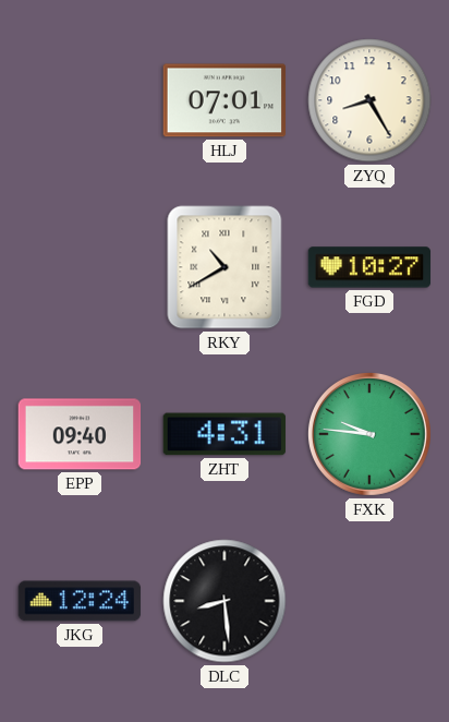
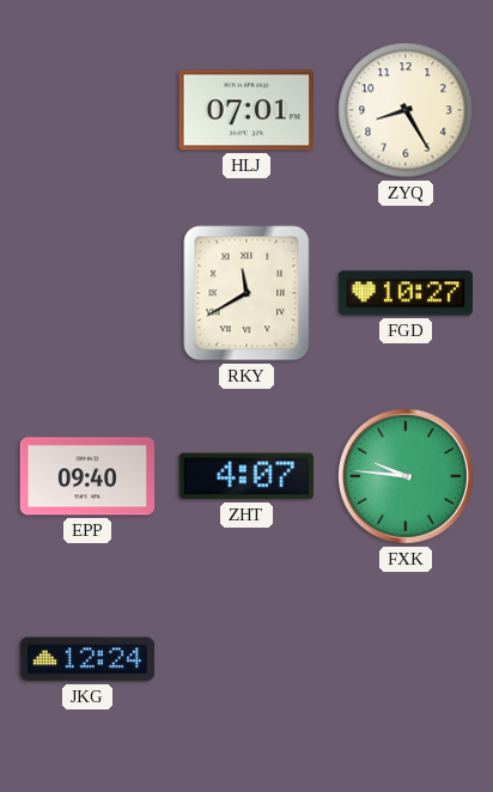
RKY: 10:40 -> 11:40 (246, 293)
ZHT: 4:31 -> 4:07 (246, 476)
DLC: 8:29 -> none (225, 601)
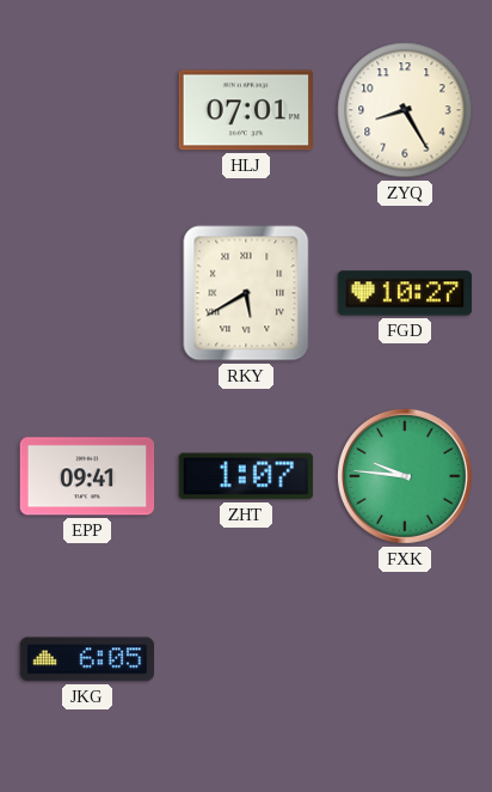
RKY: 11:40 -> 5:40 (246, 293)
EPP: 09:40 -> 09:41 (87, 476)
ZHT: 4:07 -> 1:07 (246, 476)
JKG: 12:24 -> 6:05 (87, 659)
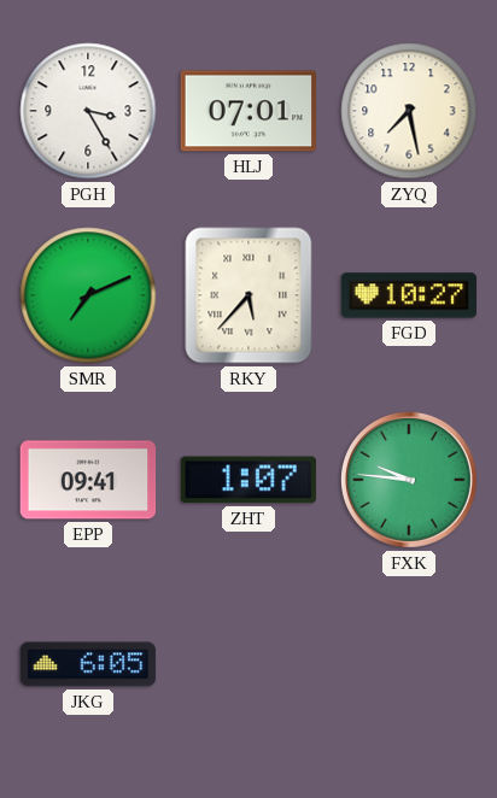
PGH: none -> 3:25 (88, 111)
ZYQ: 8:25 -> 7:28 (409, 111)
SMR: none -> 7:11 (88, 295)
RKY: 5:40 -> 5:37 (248, 295)
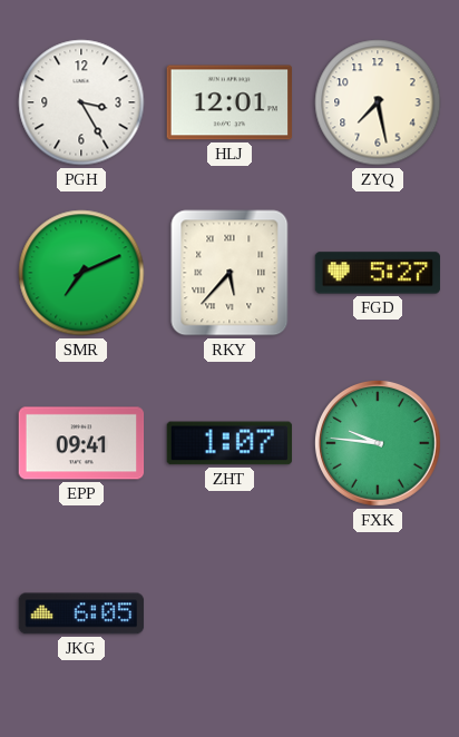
HLJ: 07:01 -> 12:01 (229, 102)
FGD: 10:27 -> 5:27 (378, 273)
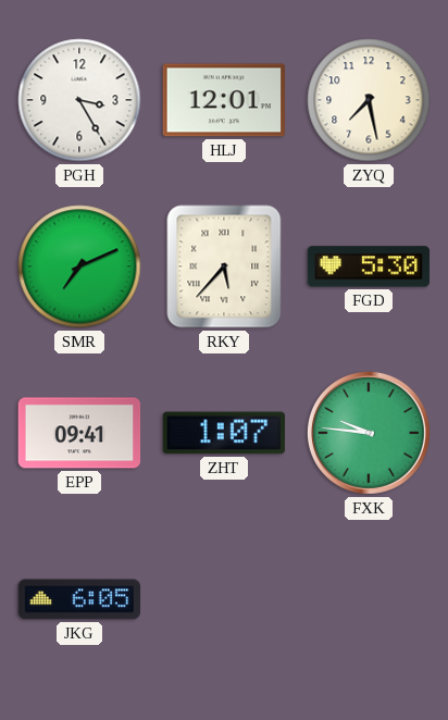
FGD: 5:27 -> 5:30 (369, 266)
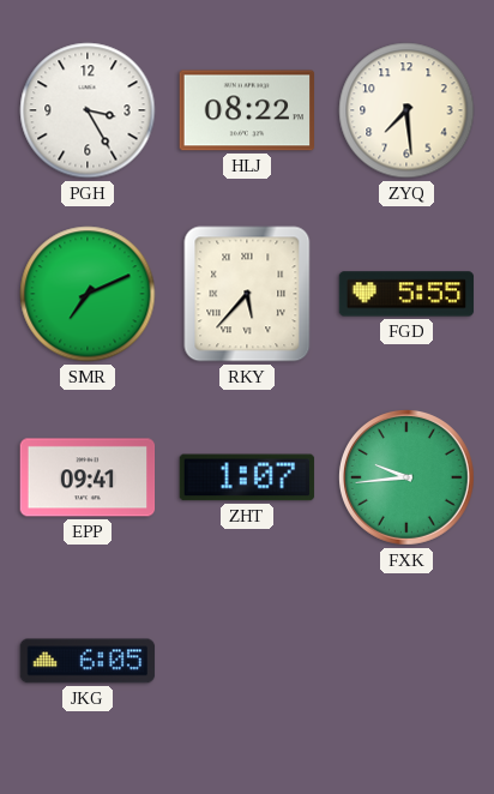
HLJ: 12:01 -> 08:22 (247, 110)
ZYQ: 7:28 -> 7:29 (406, 110)
FGD: 5:30 -> 5:55 (406, 294)
FXK: 9:46 -> 9:44 (406, 477)
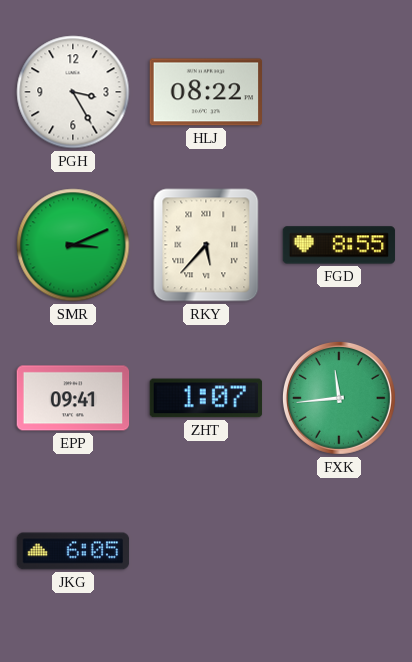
ZYQ: 7:29 -> none (406, 110)
SMR: 7:11 -> 3:11 (73, 245)
FGD: 5:55 -> 8:55 (339, 245)
FXK: 9:44 -> 11:44 (339, 398)
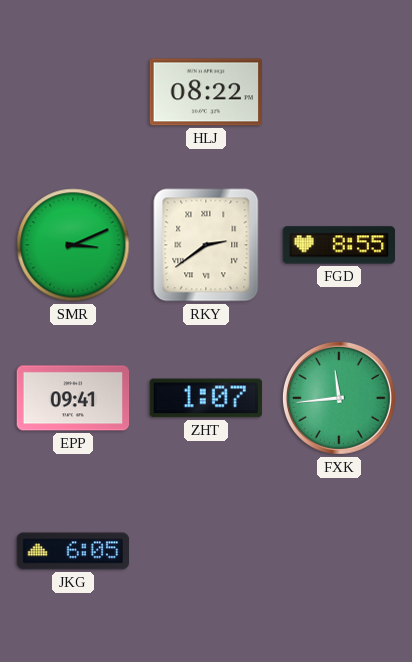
PGH: 3:25 -> none (73, 92)
RKY: 5:37 -> 2:39 (206, 245)
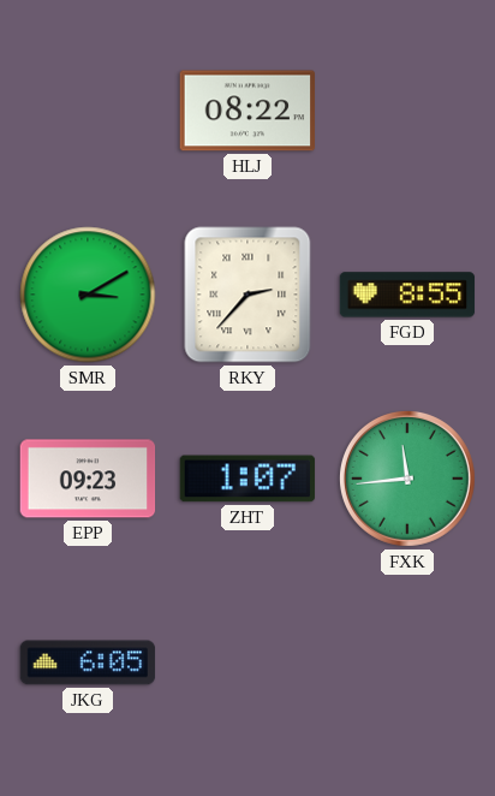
SMR: 3:11 -> 3:10 (88, 295)
RKY: 2:39 -> 2:37 (247, 295)
EPP: 09:41 -> 09:23 (88, 479)
